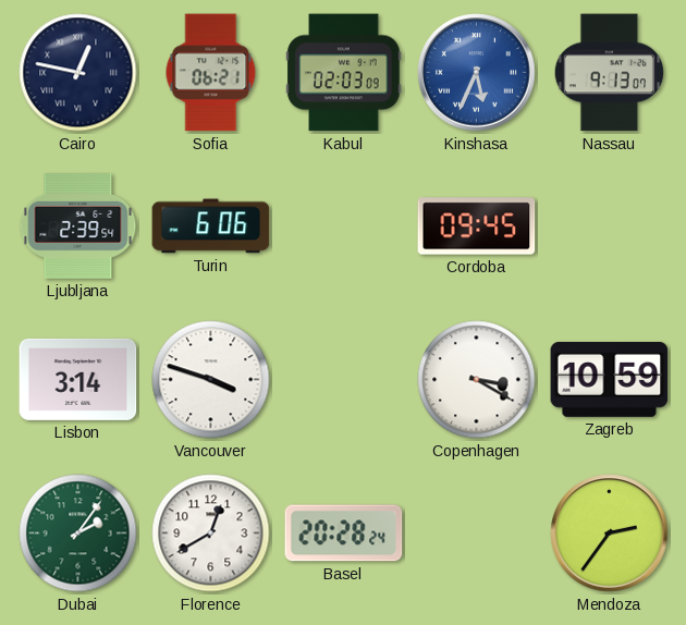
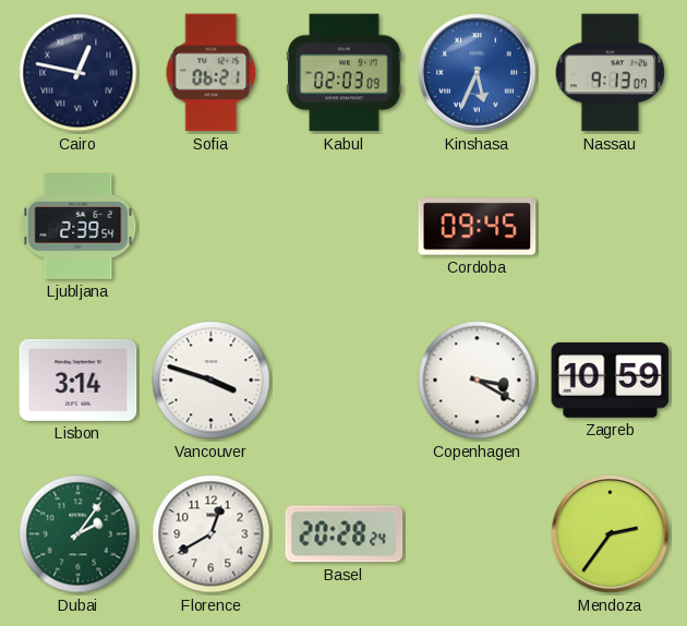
Turin: 6:06 -> none (211, 226)
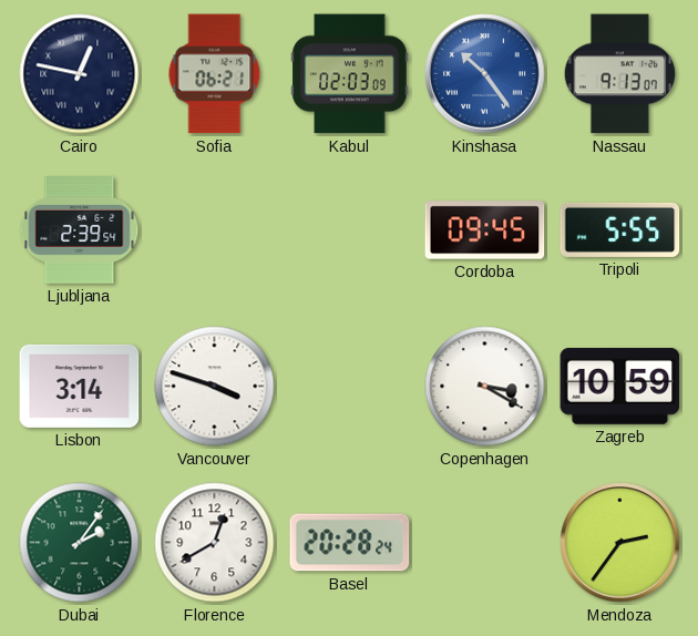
Kinshasa: 5:34 -> 10:24 (485, 74)
Tripoli: none -> 5:55 (620, 229)
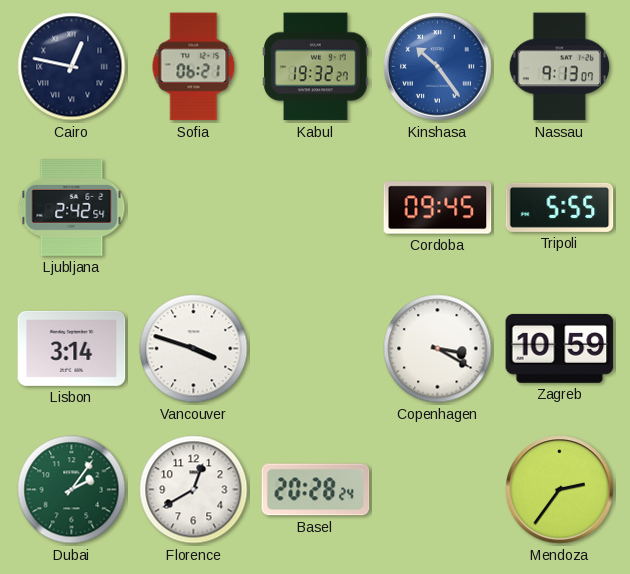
Kabul: 02:03 -> 19:32 (316, 67)
Ljubljana: 2:39 -> 2:42 (72, 208)
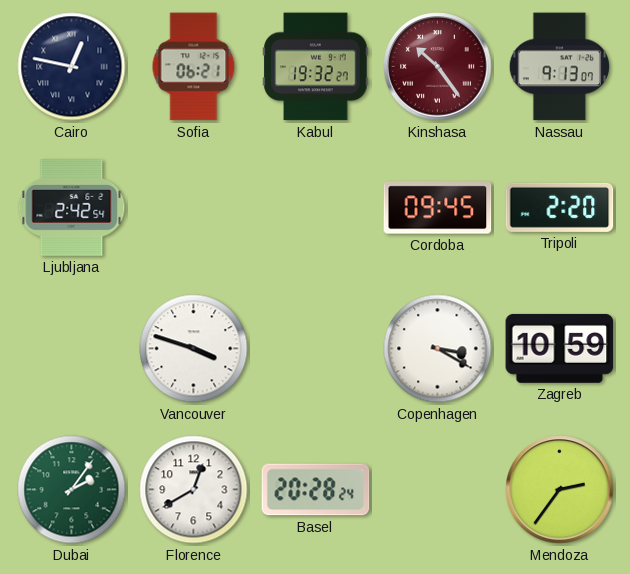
Kinshasa dial: blue -> burgundy (438, 67)
Tripoli: 5:55 -> 2:20 (560, 207)
Lisbon: 3:14 -> none (72, 348)
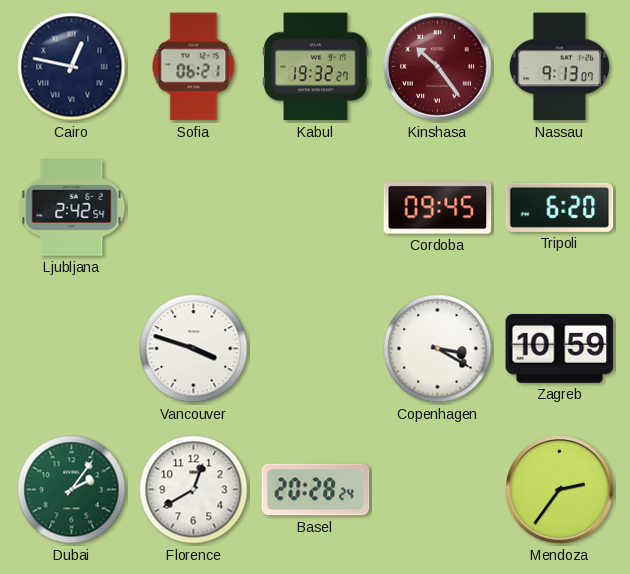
Tripoli: 2:20 -> 6:20 (560, 207)
